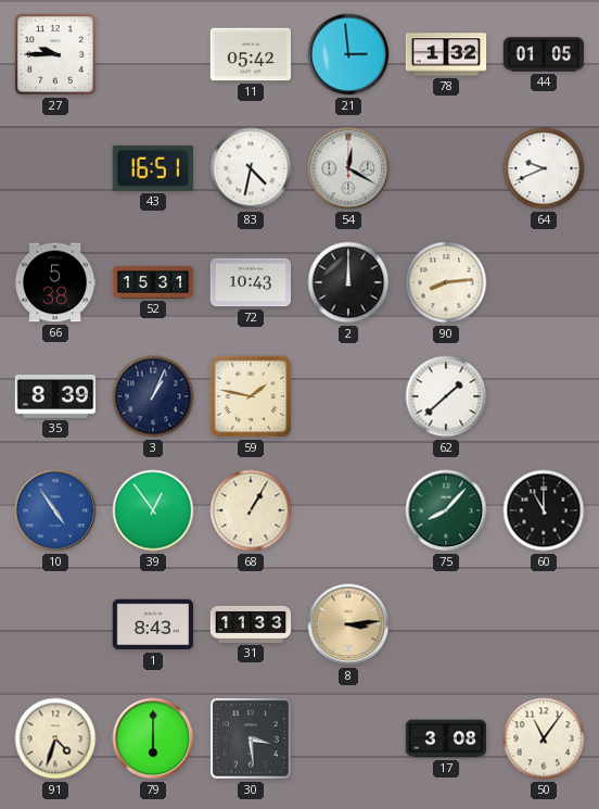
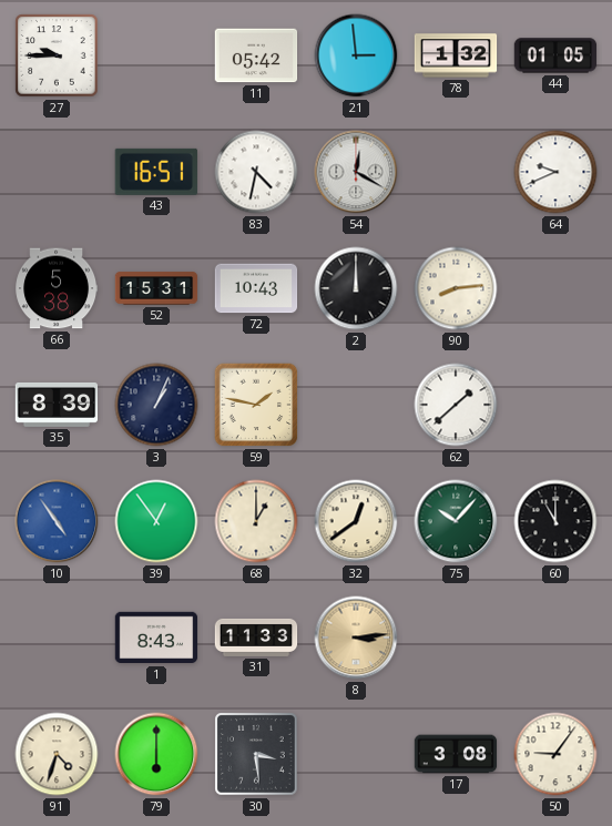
68: 1:05 -> 1:00 (256, 521)
32: none -> 12:39 (356, 521)
75: 8:07 -> 10:07 (456, 521)
50: 11:06 -> 9:06 (555, 754)
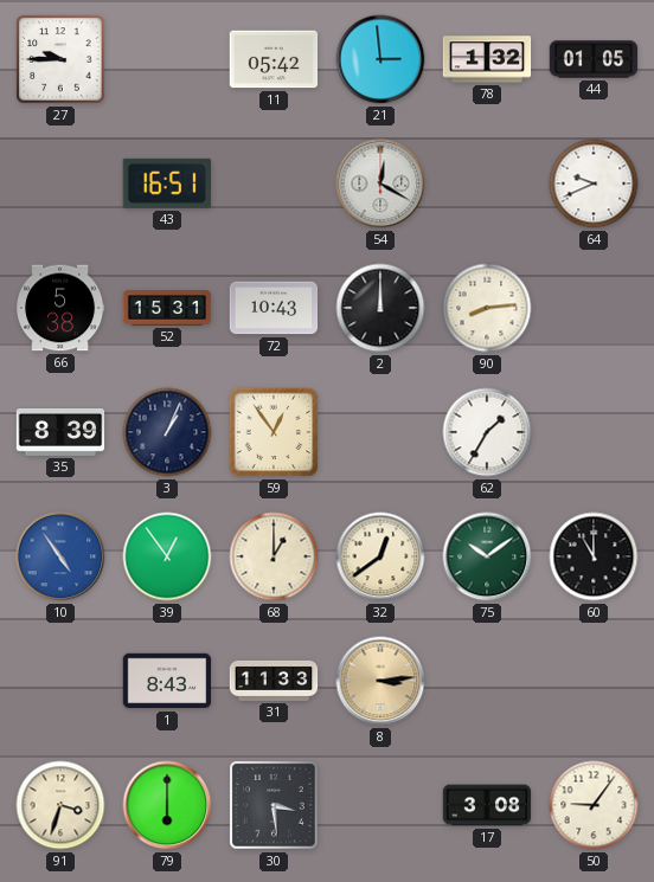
83: 4:32 -> none (256, 172)
59: 1:47 -> 12:54 (274, 432)
62: 1:38 -> 1:35 (487, 432)
75: 10:07 -> 10:09 (487, 556)
91: 4:33 -> 3:33 (60, 805)
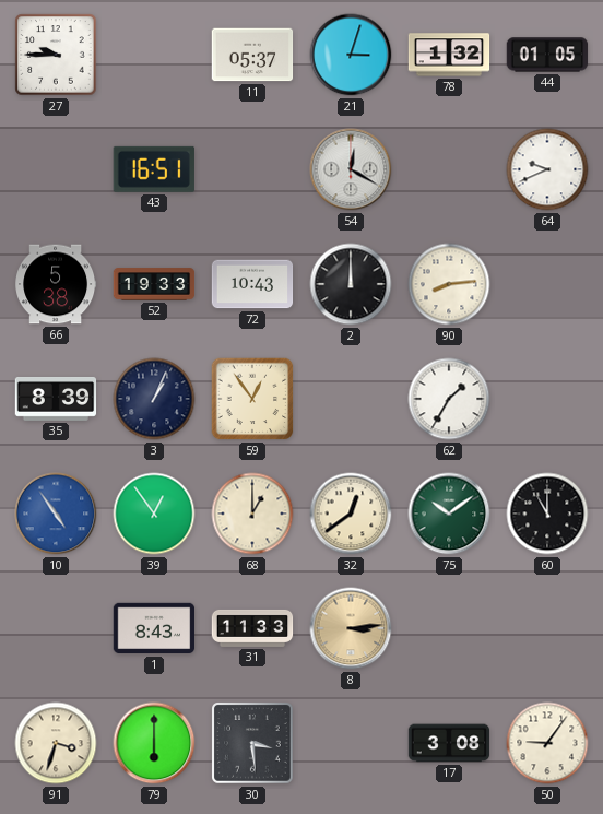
11: 05:42 -> 05:37 (252, 55)
21: 2:59 -> 3:03 (351, 55)
52: 15:31 -> 19:33 (154, 284)
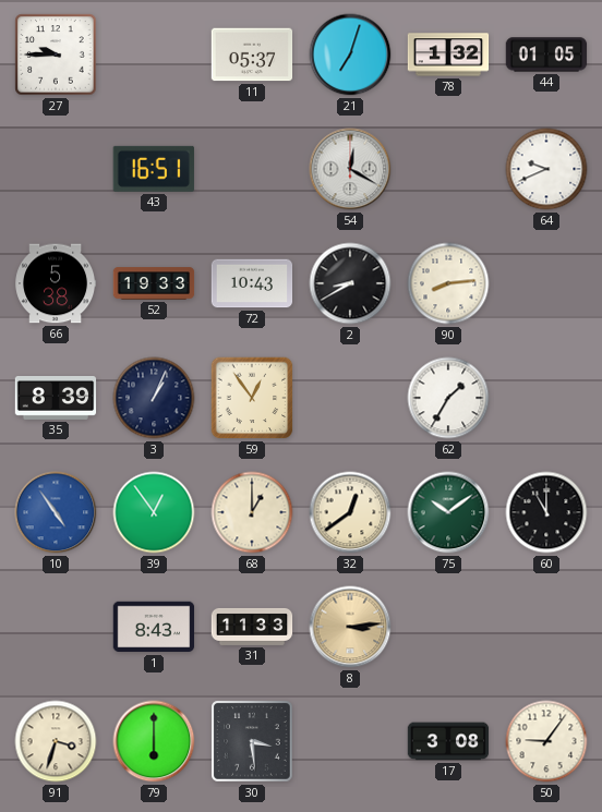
21: 3:03 -> 7:03 (350, 54)
2: 12:00 -> 8:40 (350, 283)
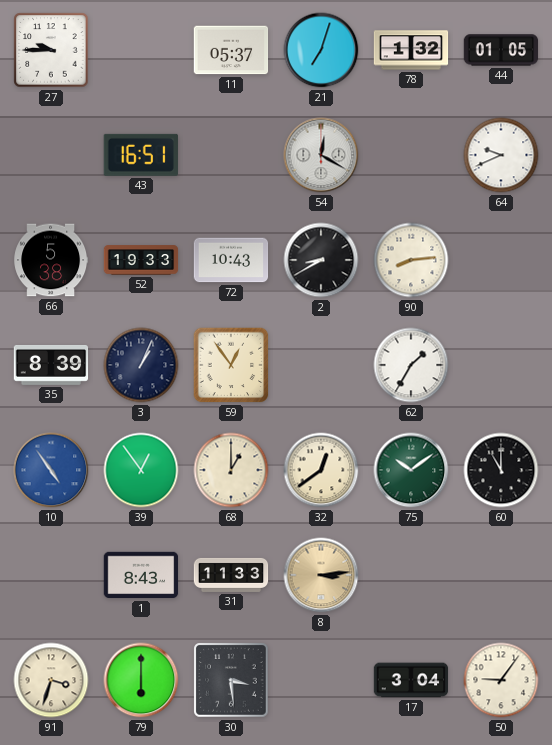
17: 3:08 -> 3:04 (411, 680)
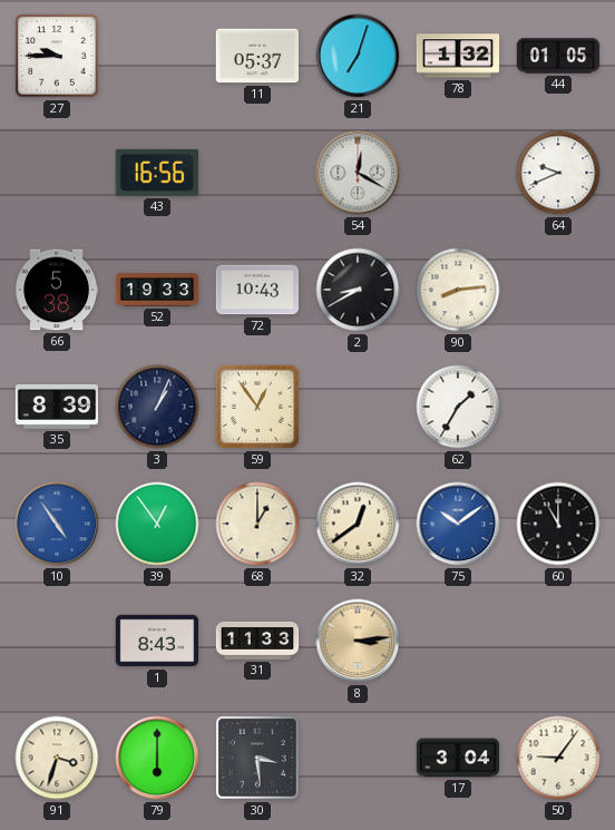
43: 16:51 -> 16:56 (157, 173)
75 dial: green -> blue (458, 524)
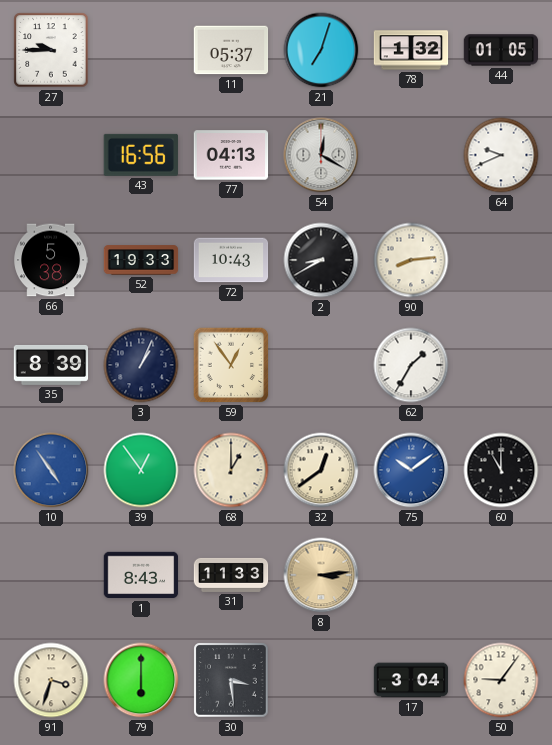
77: none -> 04:13 (231, 155)
